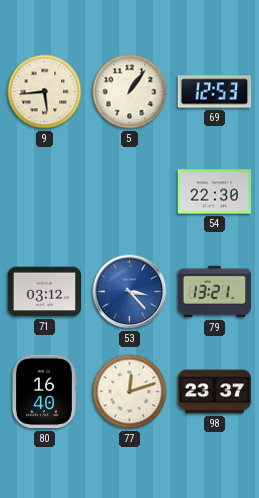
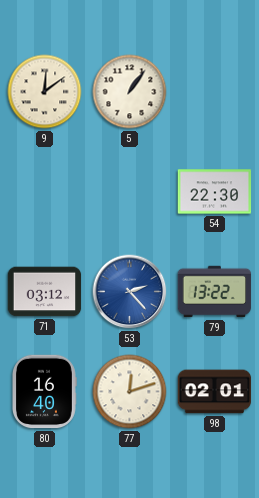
9: 5:44 -> 12:09 (45, 92)
69: 12:53 -> none (215, 92)
53: 3:23 -> 2:23 (130, 292)
79: 13:21 -> 13:22 (215, 292)
98: 23:37 -> 02:01 (215, 392)
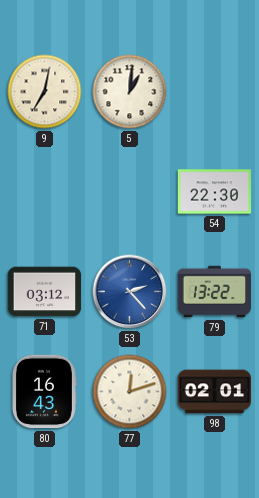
9: 12:09 -> 7:02 (45, 92)
5: 1:06 -> 1:01 (130, 92)
80: 16:40 -> 16:43 (44, 392)
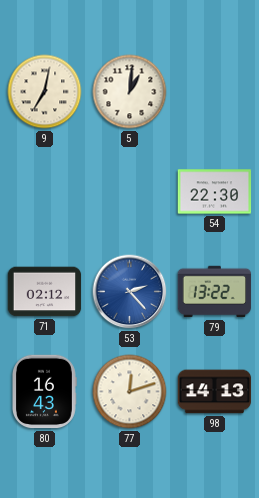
71: 03:12 -> 02:12 (45, 292)
98: 02:01 -> 14:13 (215, 392)
